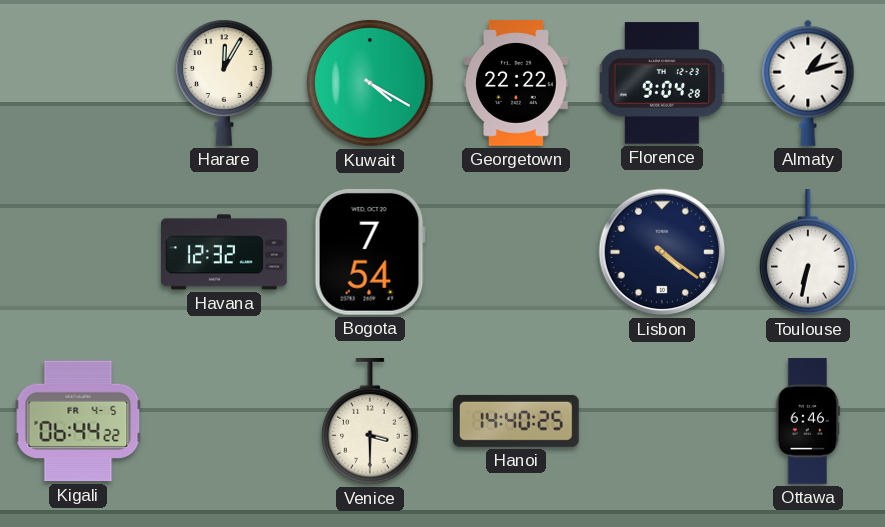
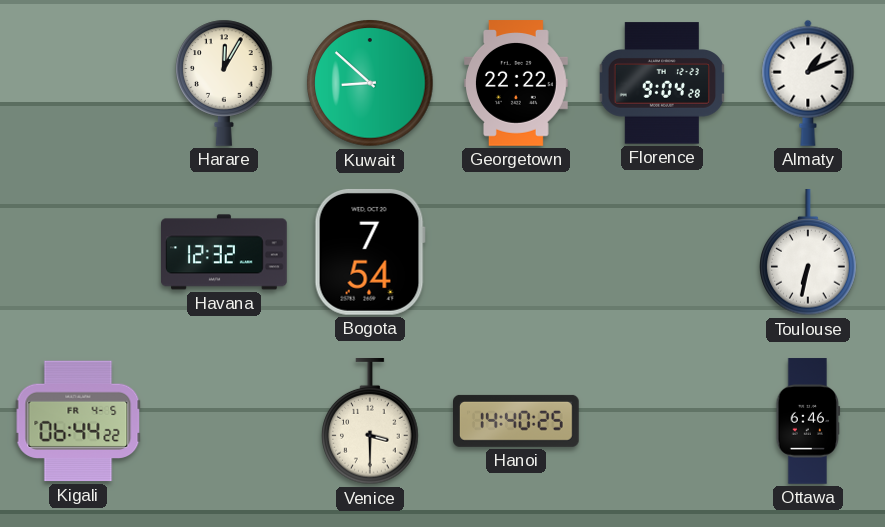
Kuwait: 4:20 -> 8:52 (370, 83)
Almaty: 1:12 -> 1:11 (808, 83)
Lisbon: 4:21 -> none (662, 252)
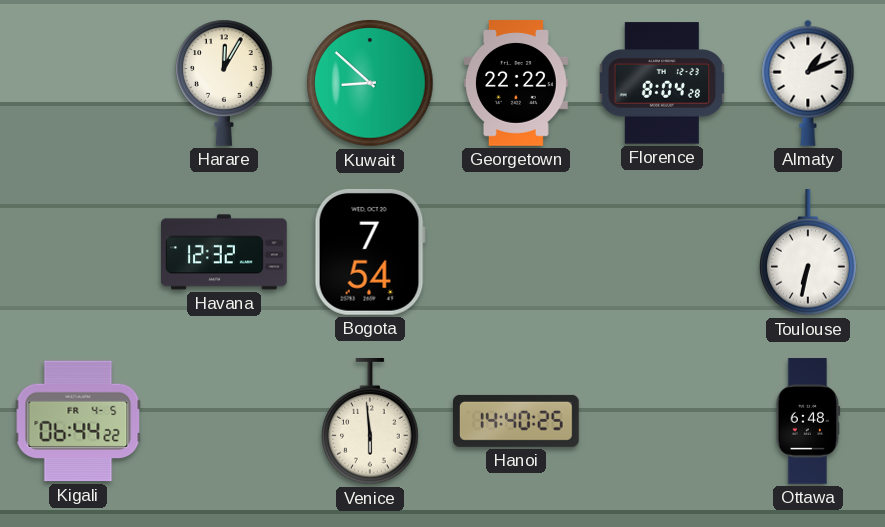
Florence: 9:04 -> 8:04 (662, 83)
Venice: 3:30 -> 5:59 (370, 422)
Ottawa: 6:46 -> 6:48 (808, 421)
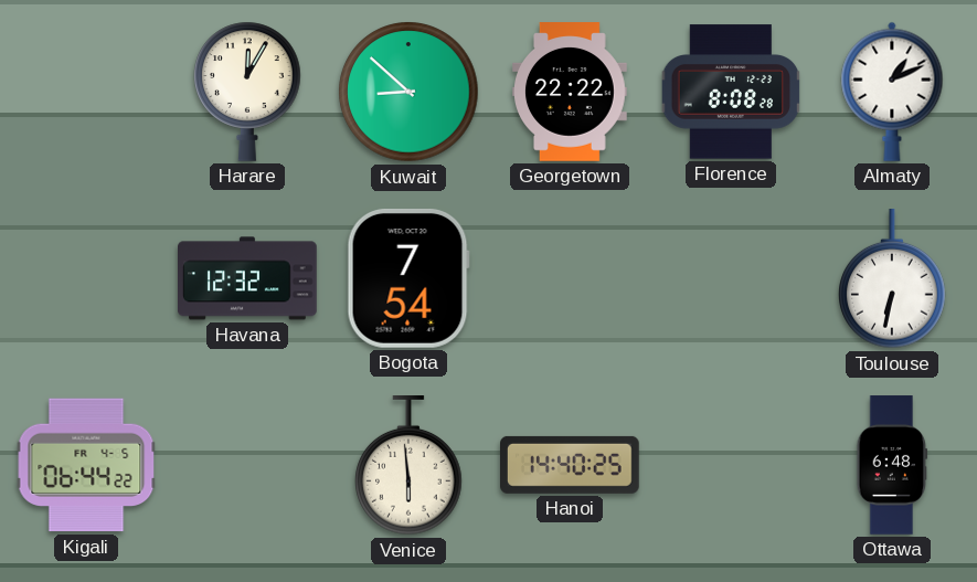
Florence: 8:04 -> 8:08 (731, 92)
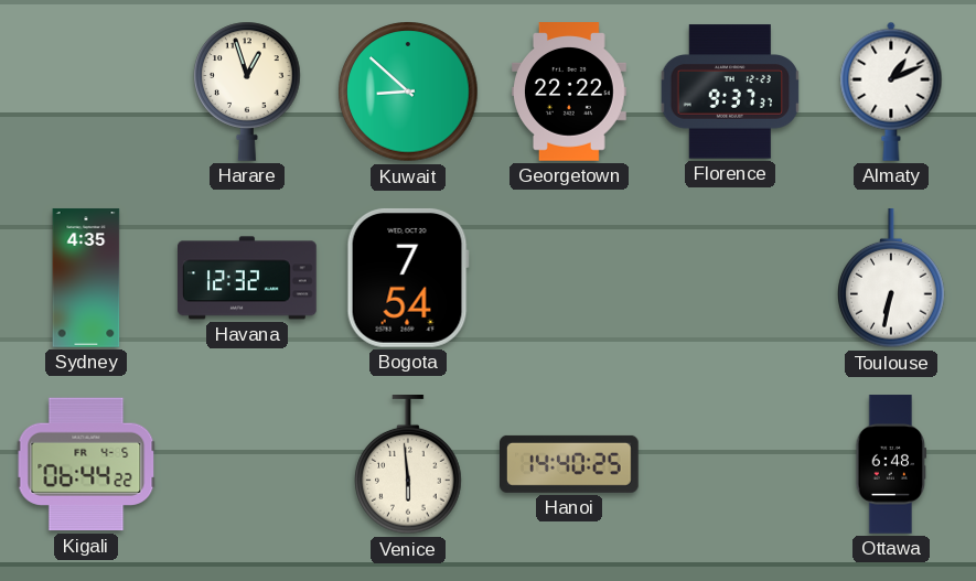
Harare: 12:05 -> 12:57 (247, 92)
Florence: 8:08 -> 9:37 (730, 92)
Sydney: none -> 4:35 (86, 278)
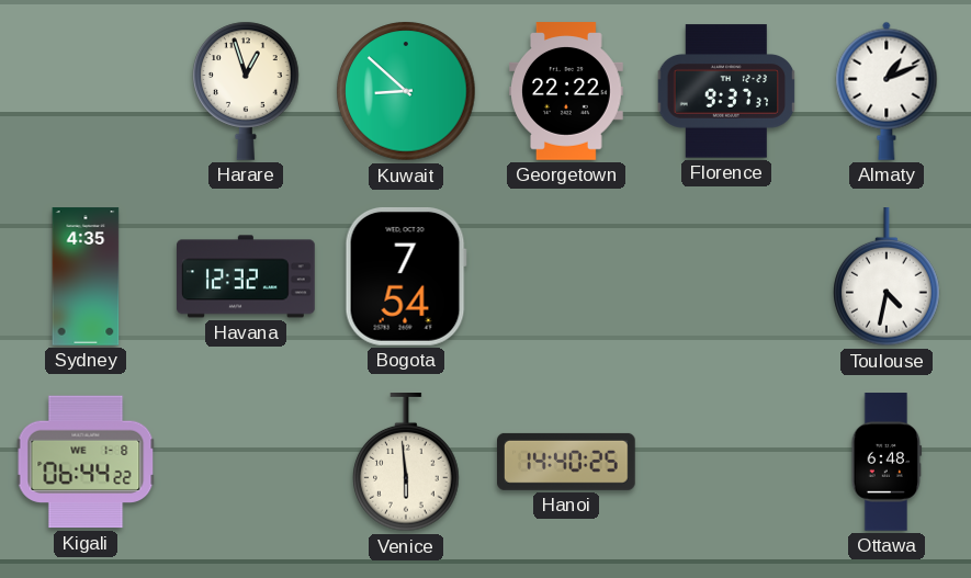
Toulouse: 6:32 -> 4:32 (887, 277)
Kigali date: FR 4-5 -> WE 1-8 (86, 462)
